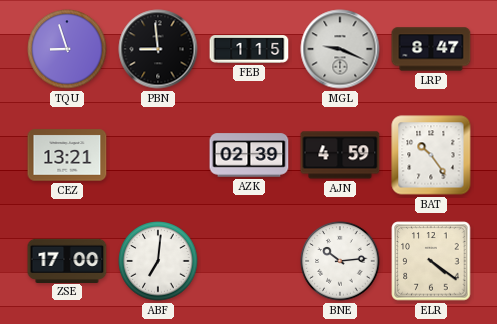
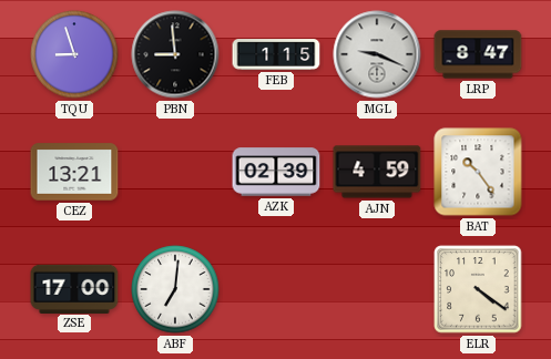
BNE: 10:14 -> none (340, 261)
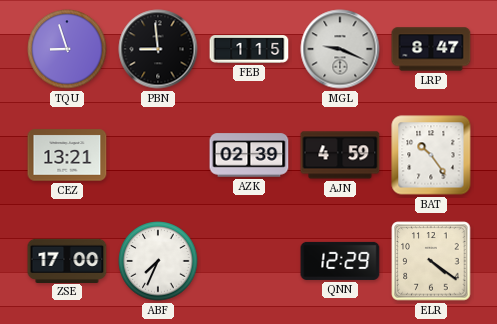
ABF: 7:01 -> 7:34 (158, 261)
QNN: none -> 12:29 (340, 261)
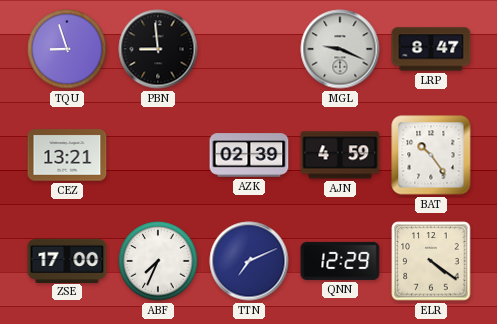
FEB: 1:15 -> none (249, 49)
TTN: none -> 7:11 (249, 261)
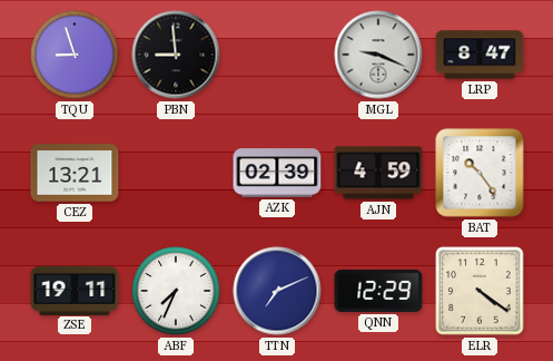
ZSE: 17:00 -> 19:11 (75, 290)
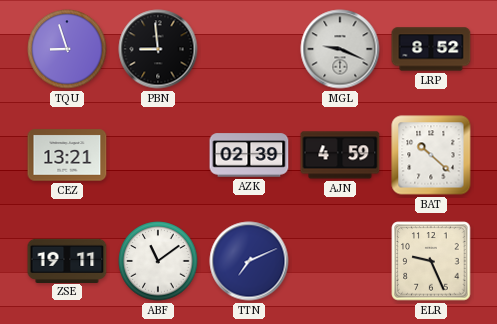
LRP: 8:47 -> 8:52 (431, 49)
BAT: 10:24 -> 10:22 (431, 155)
ABF: 7:34 -> 11:09 (158, 261)
QNN: 12:29 -> none (378, 291)
ELR: 4:21 -> 9:26 (431, 261)
